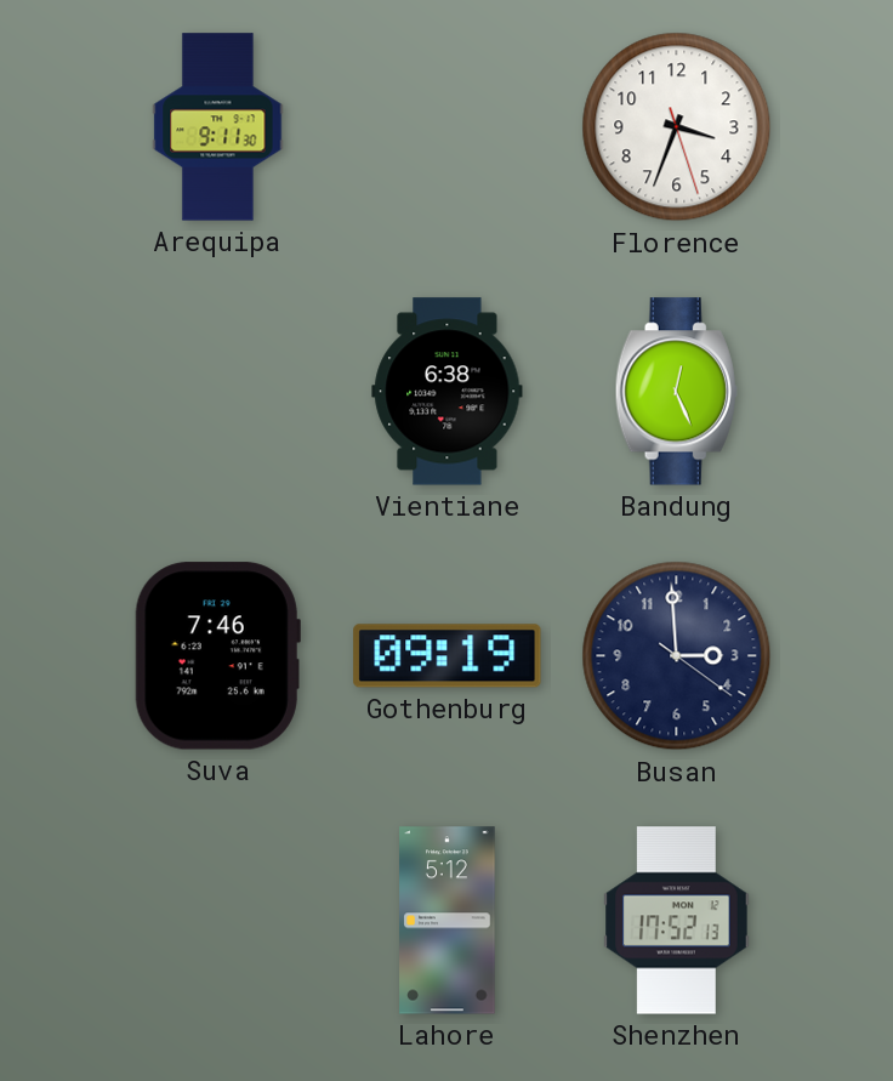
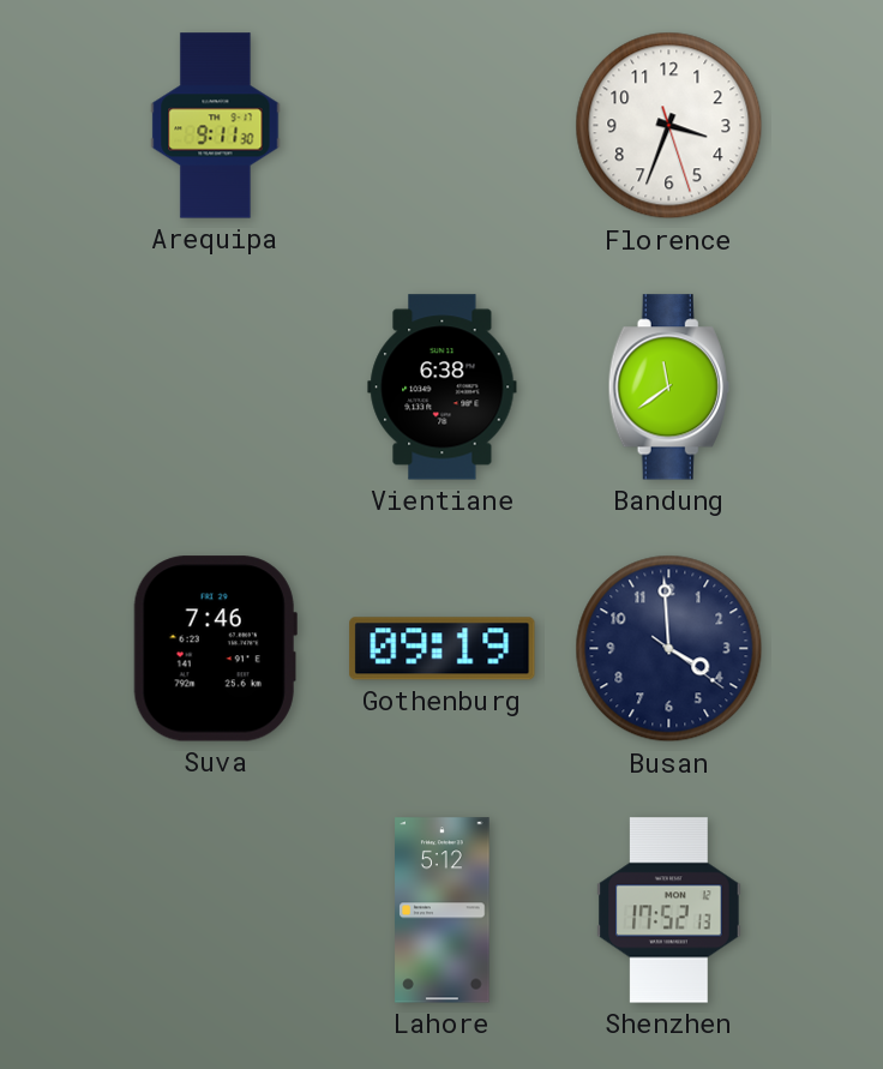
Bandung: 12:26 -> 11:39 (668, 388)
Busan: 2:59 -> 3:59 (669, 649)
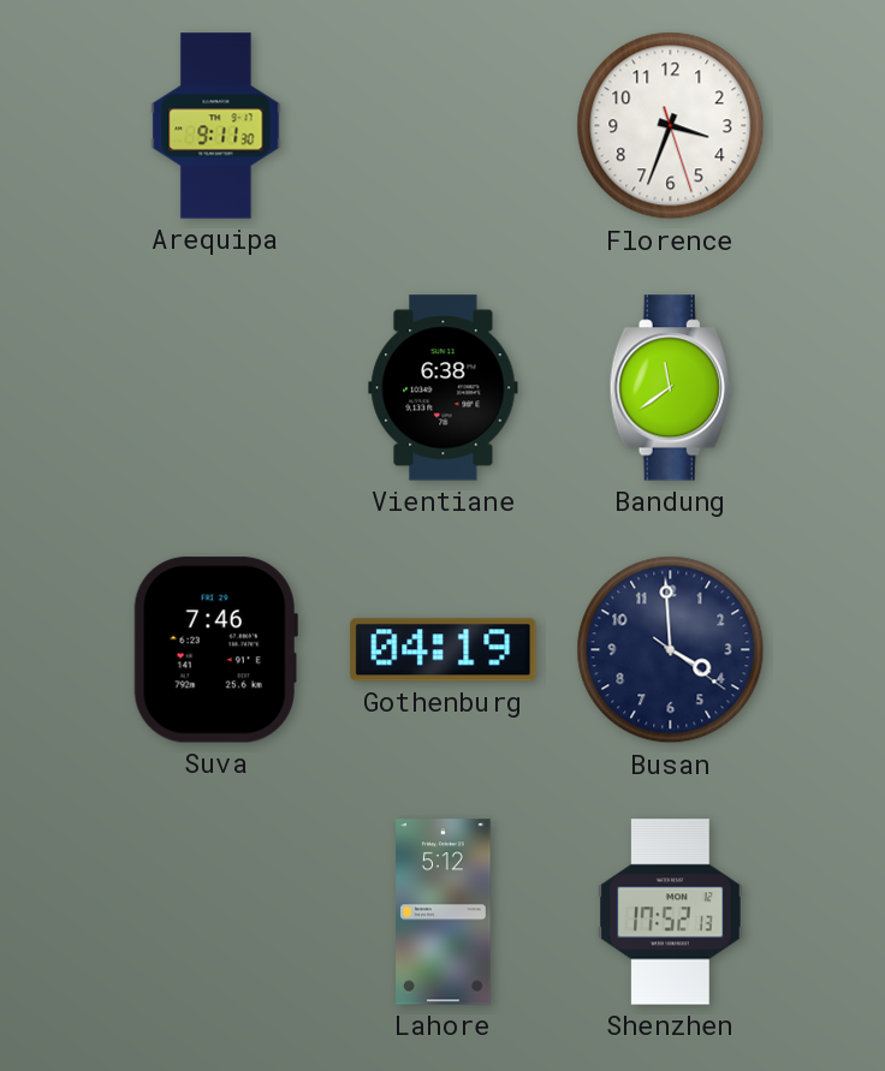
Gothenburg: 09:19 -> 04:19 (444, 650)
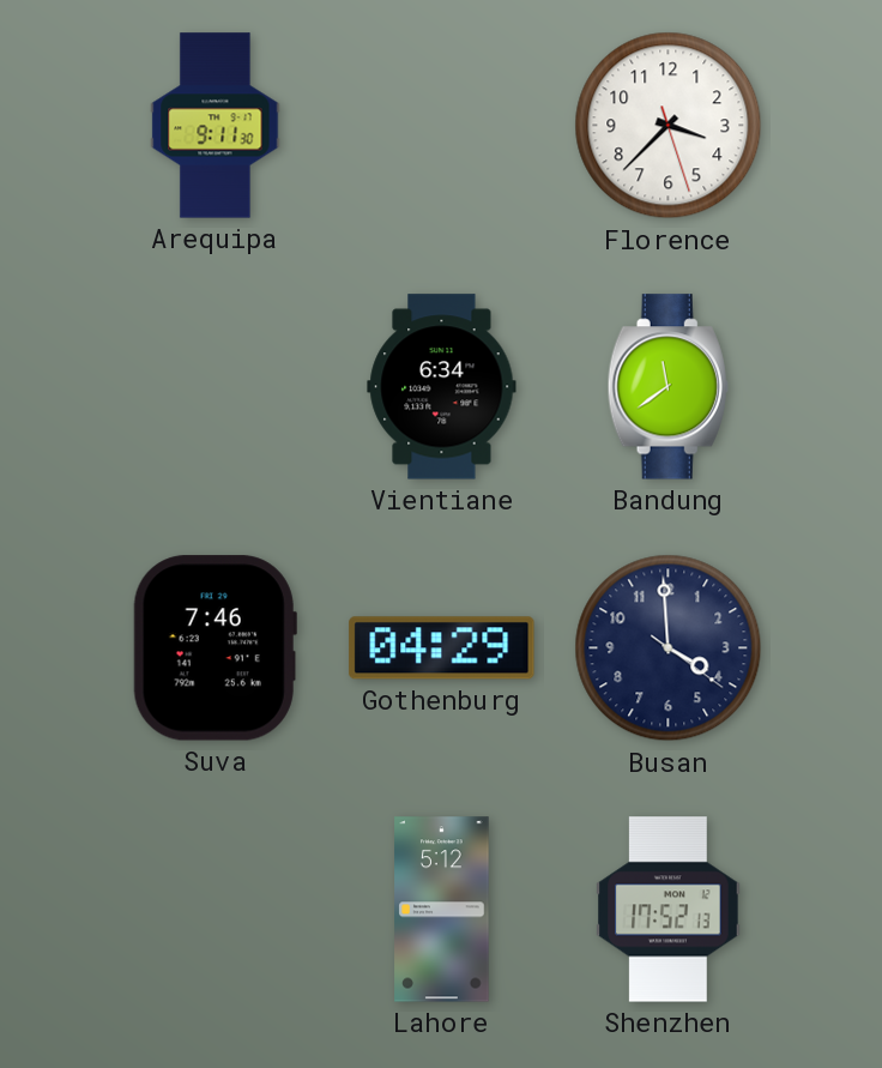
Florence: 3:33 -> 3:37 (669, 126)
Vientiane: 6:38 -> 6:34 (442, 387)
Gothenburg: 04:19 -> 04:29 (442, 648)
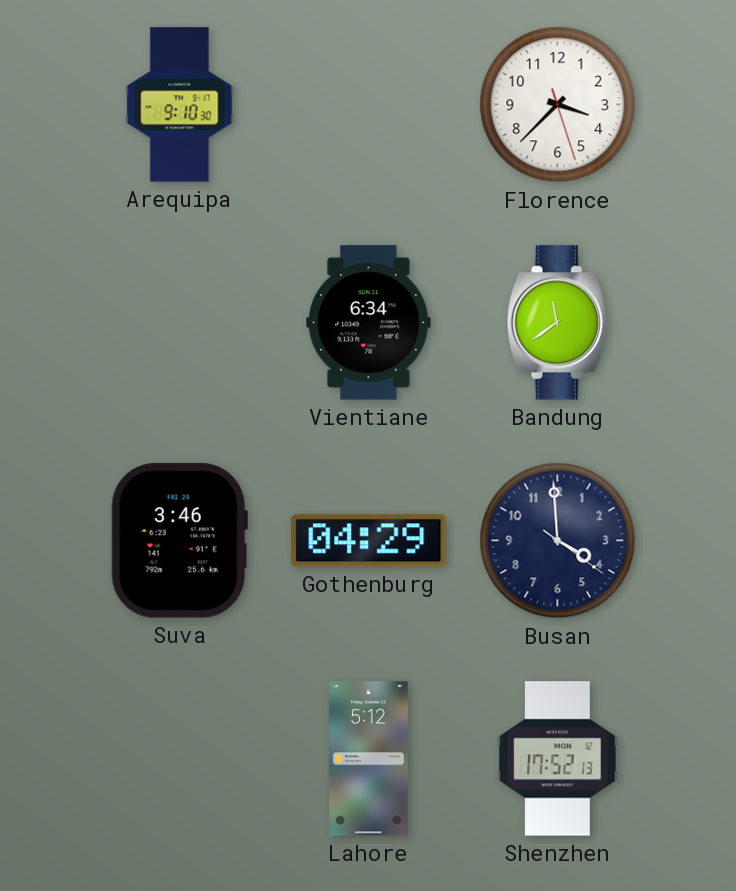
Arequipa: 9:11 -> 9:10 (180, 105)
Suva: 7:46 -> 3:46 (179, 541)
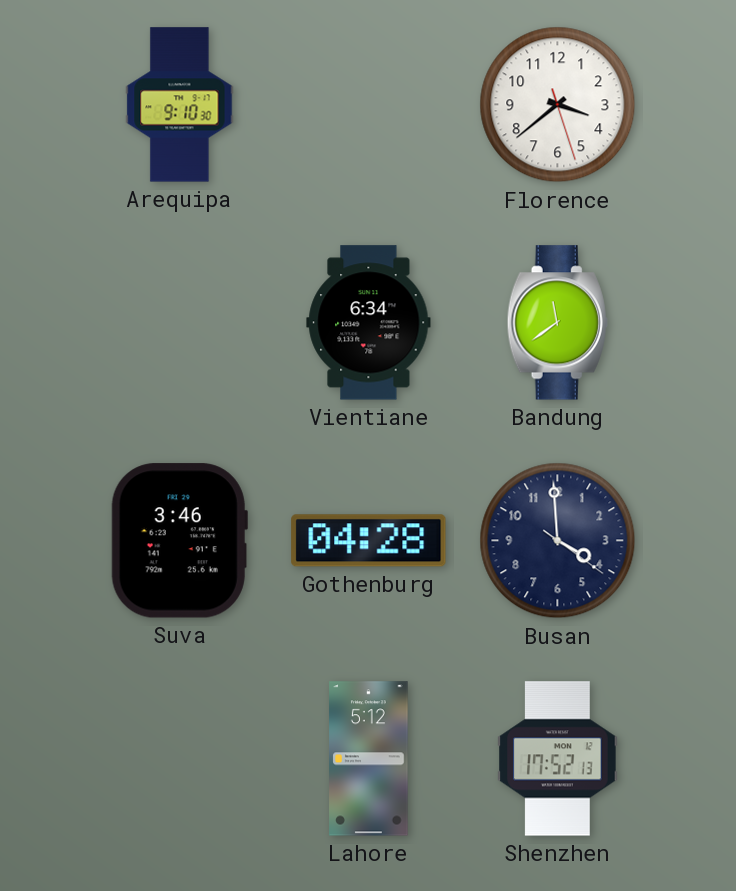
Florence: 3:37 -> 3:38 (558, 105)
Gothenburg: 04:29 -> 04:28 (369, 541)
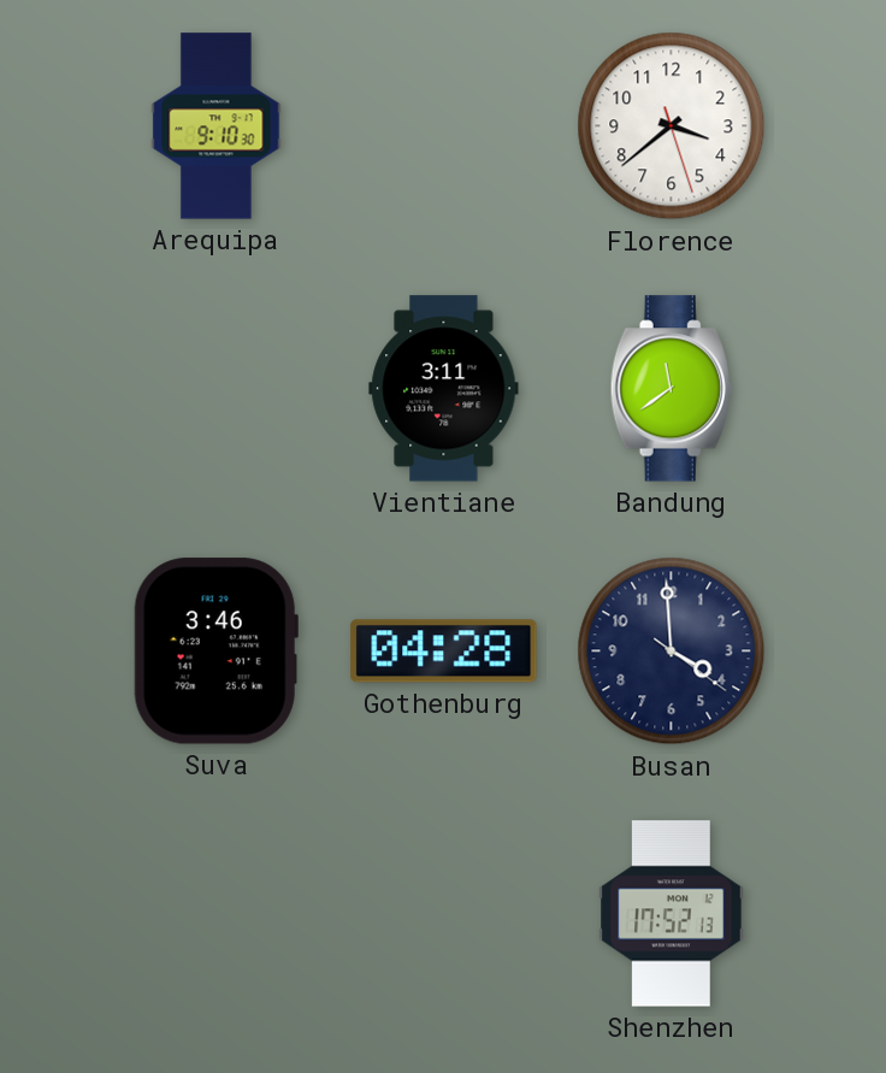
Vientiane: 6:34 -> 3:11 (444, 389)
Lahore: 5:12 -> none (369, 759)
